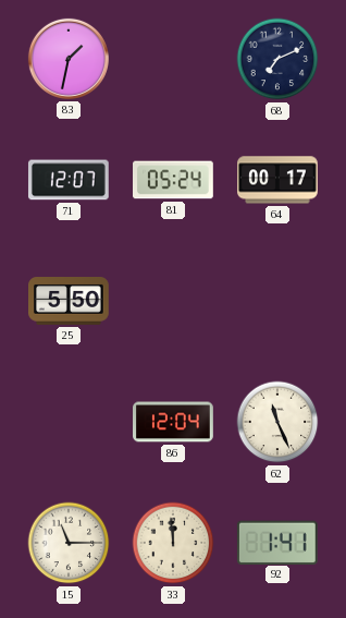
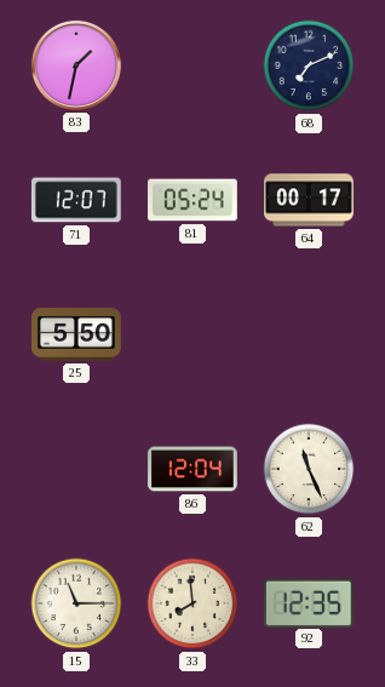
33: 11:59 -> 7:59 (192, 603)
92: 1:41 -> 12:35 (309, 602)
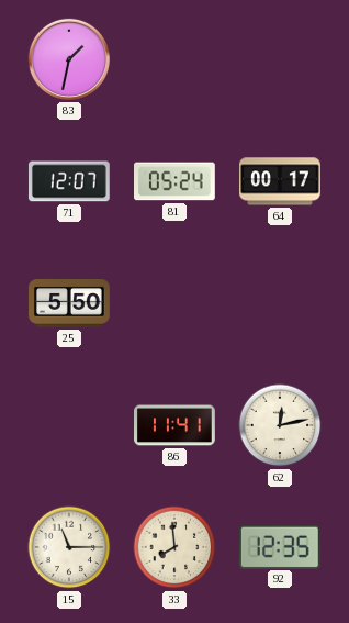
68: 7:11 -> none (309, 65)
86: 12:04 -> 11:41 (176, 425)
62: 11:26 -> 12:13 (280, 425)
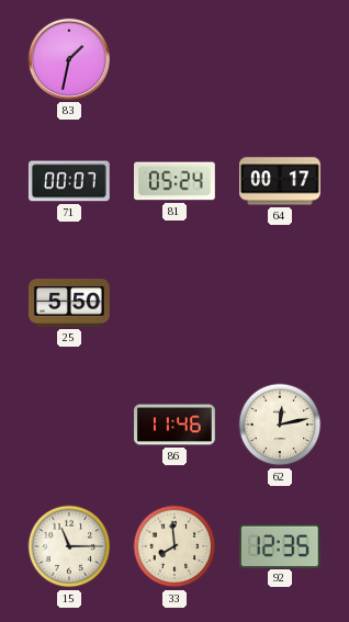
71: 12:07 -> 00:07 (69, 181)
86: 11:41 -> 11:46 (176, 425)
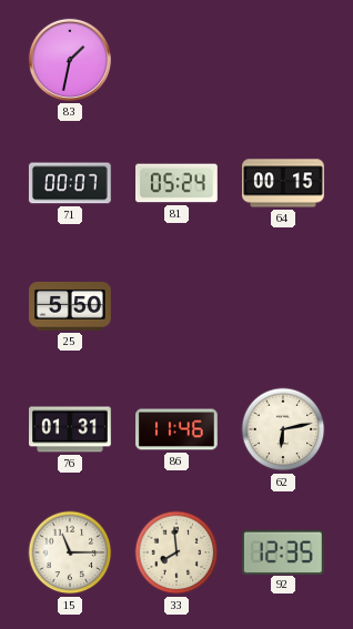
64: 00:17 -> 00:15 (284, 183)
76: none -> 01:31 (71, 429)
62: 12:13 -> 6:13 (283, 429)
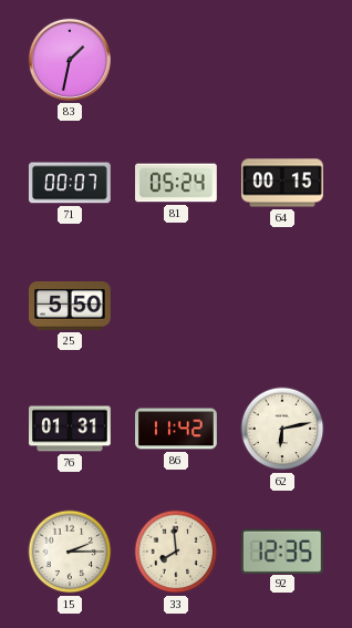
86: 11:46 -> 11:42 (177, 429)
15: 11:15 -> 2:15 (70, 552)
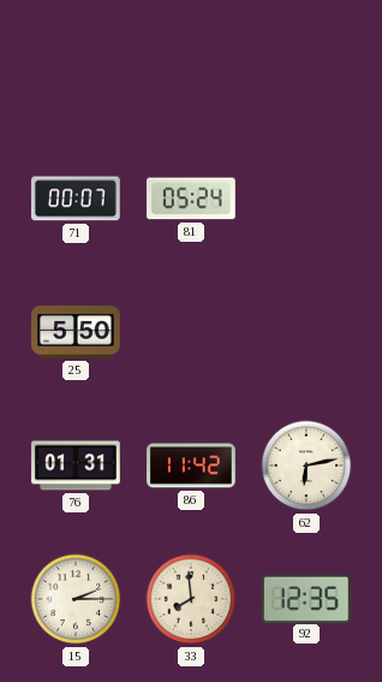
83: 1:32 -> none (70, 60)
64: 00:15 -> none (283, 183)
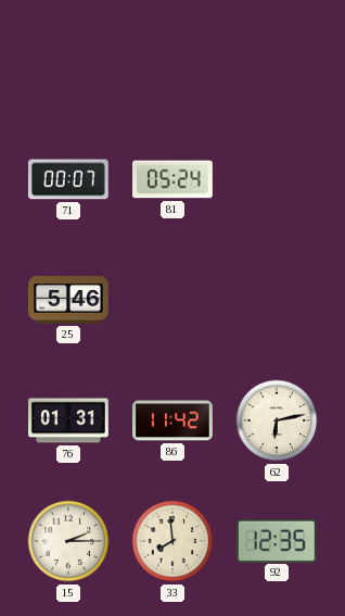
25: 5:50 -> 5:46 (69, 301)
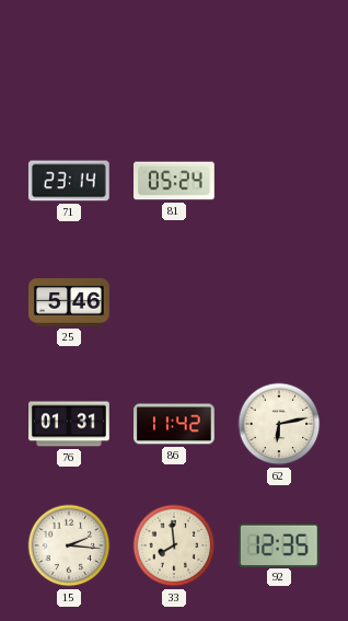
71: 00:07 -> 23:14 (69, 181)
15: 2:15 -> 2:16 (69, 545)
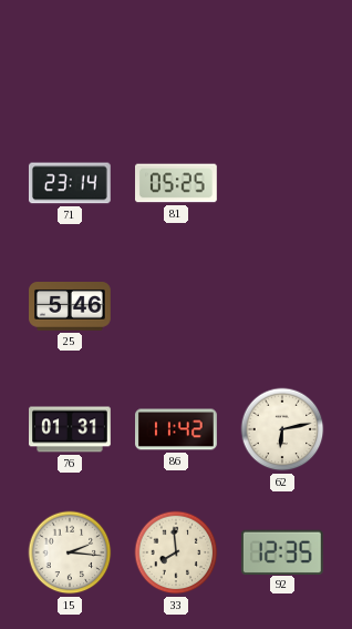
81: 05:24 -> 05:25 (177, 183)
